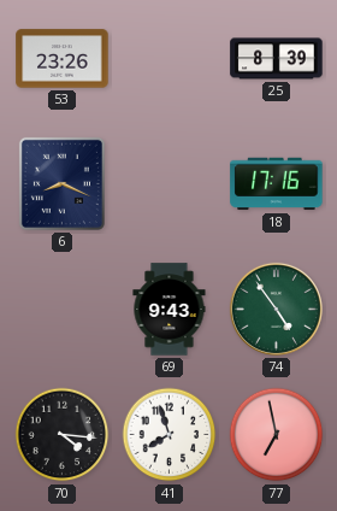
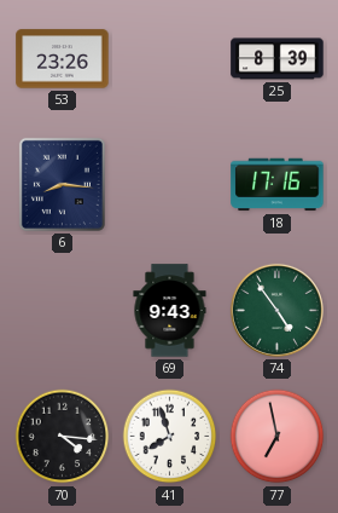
6: 8:19 -> 8:16 (62, 184)
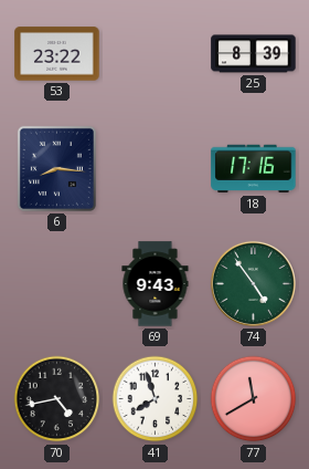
53: 23:26 -> 23:22 (57, 54)
70: 4:16 -> 4:43 (57, 399)
77: 6:58 -> 11:40 (254, 399)
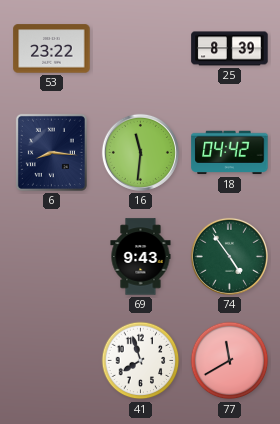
16: none -> 11:31 (140, 152)
18: 17:16 -> 04:42 (230, 153)
70: 4:43 -> none (57, 399)
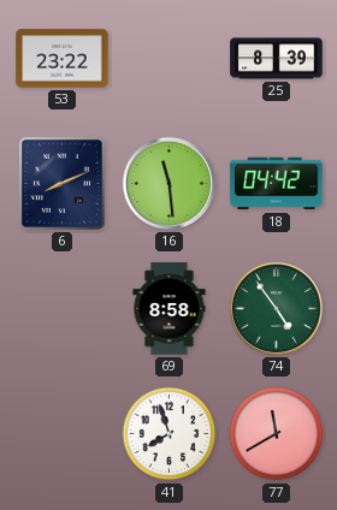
6: 8:16 -> 8:11 (61, 183)
16: 11:31 -> 11:29 (168, 183)
69: 9:43 -> 8:58 (170, 309)
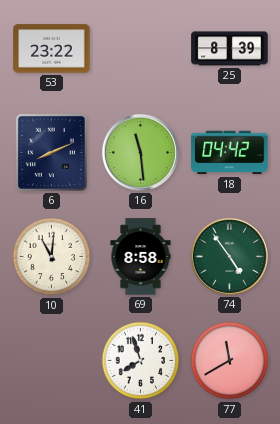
10: none -> 11:01 (52, 257)
